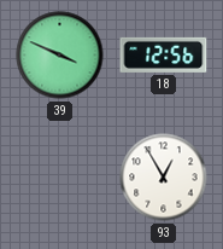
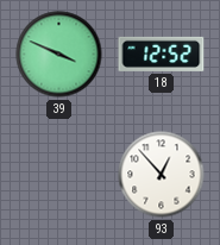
18: 12:56 -> 12:52 (162, 54)
93: 12:55 -> 12:53 (162, 175)
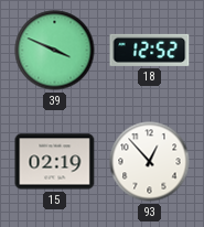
15: none -> 02:19 (55, 162)
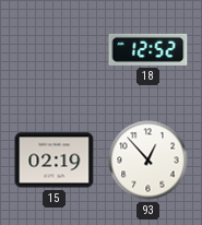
39: 3:49 -> none (55, 51)
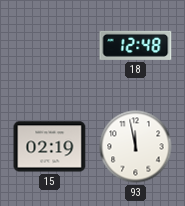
18: 12:52 -> 12:48 (136, 45)
93: 12:53 -> 11:58 (136, 147)
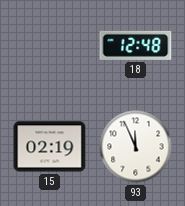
93: 11:58 -> 11:56 (136, 147)
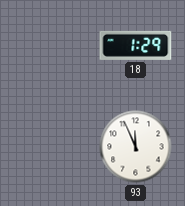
18: 12:48 -> 1:29 (136, 45)
15: 02:19 -> none (50, 147)
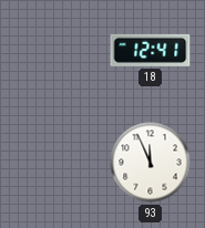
18: 1:29 -> 12:41 (151, 50)
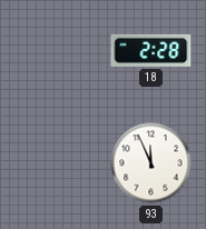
18: 12:41 -> 2:28 (151, 50)
